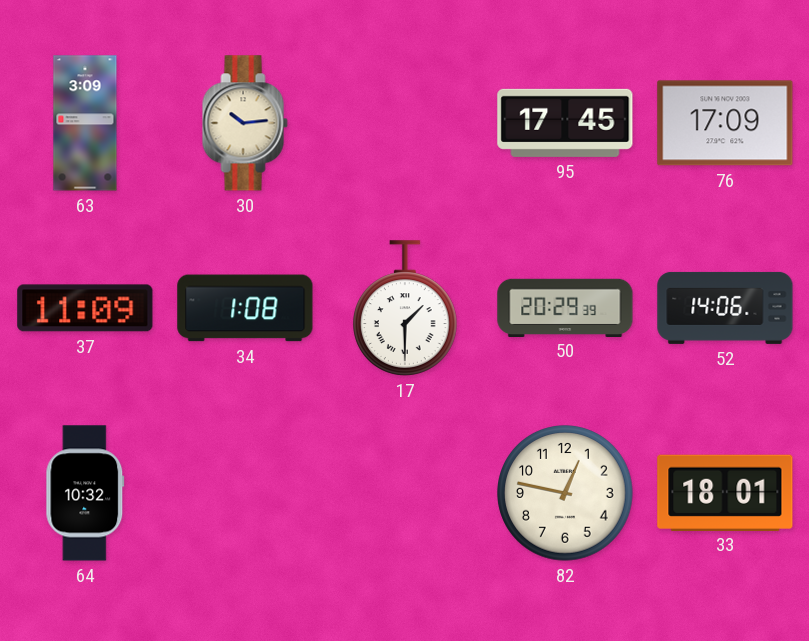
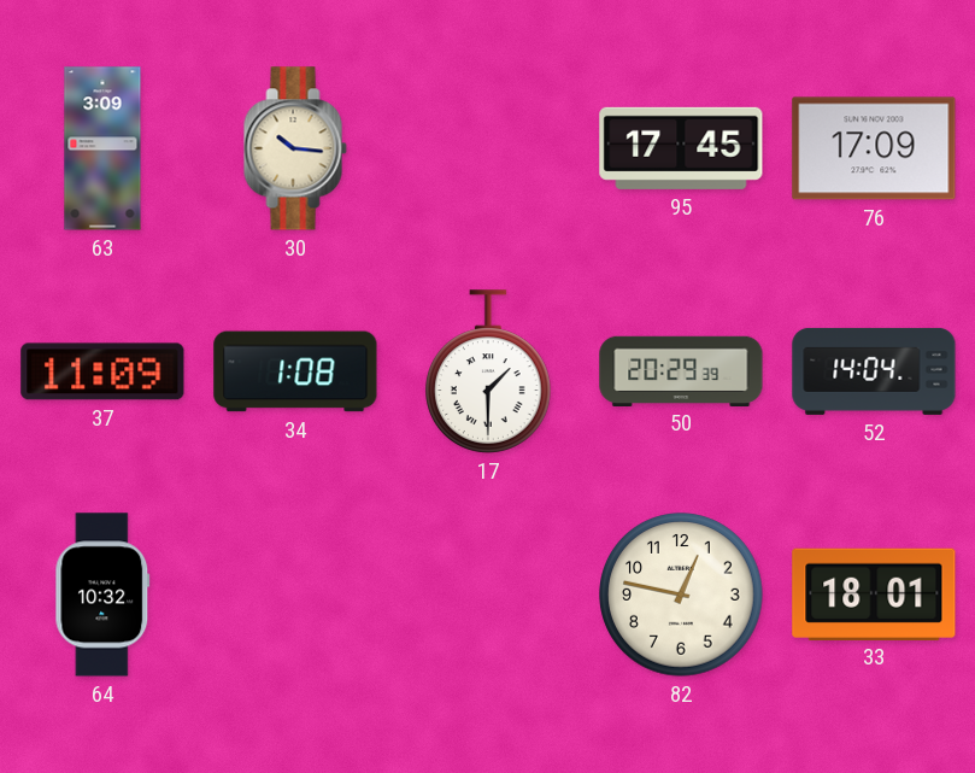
30: 10:14 -> 10:16 (295, 148)
52: 14:06 -> 14:04 (874, 371)
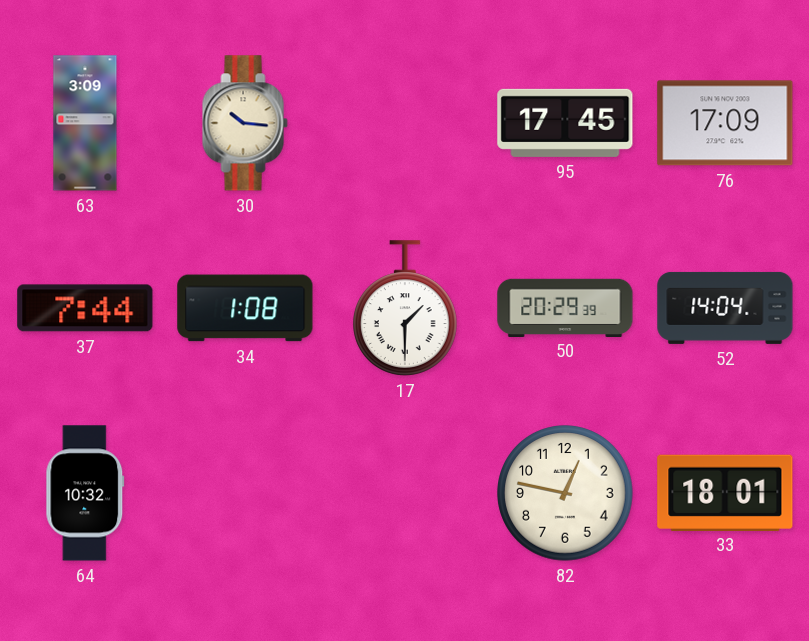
37: 11:09 -> 7:44 (85, 308)
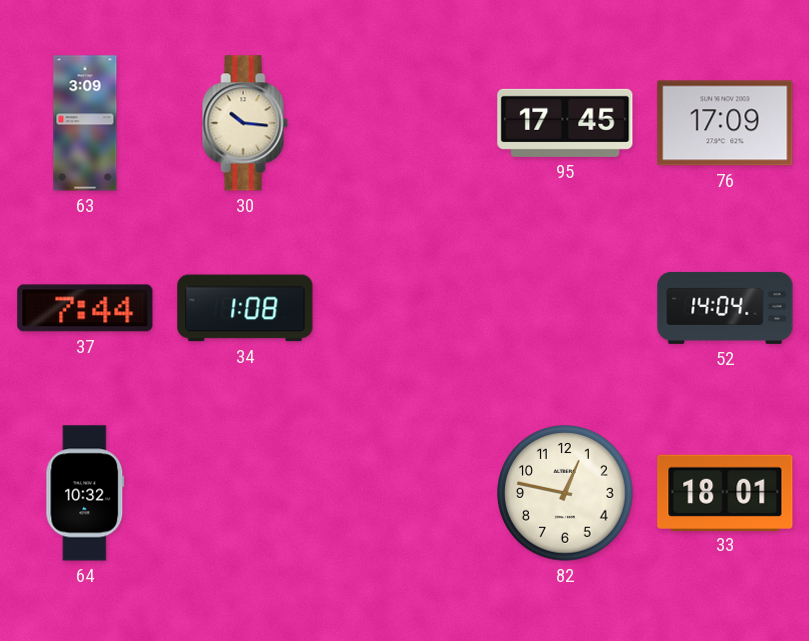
17: 1:30 -> none (406, 308)
50: 20:29 -> none (565, 307)
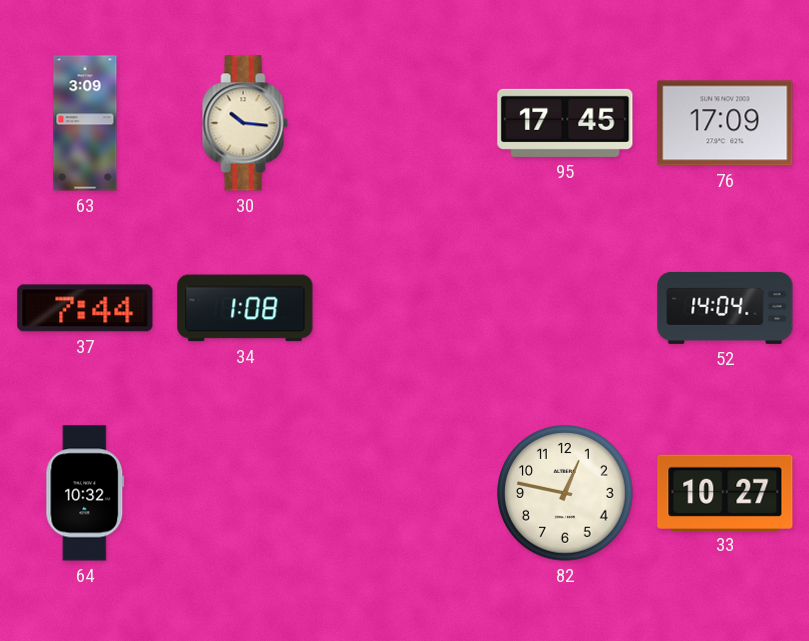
33: 18:01 -> 10:27 (725, 492)
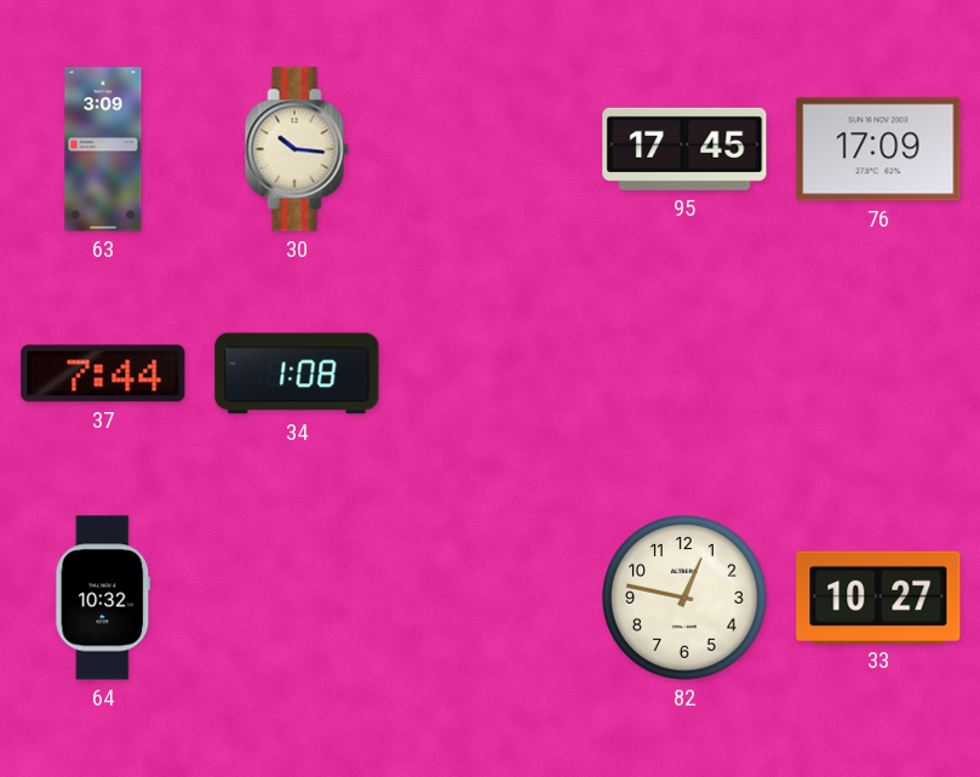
52: 14:04 -> none (725, 308)
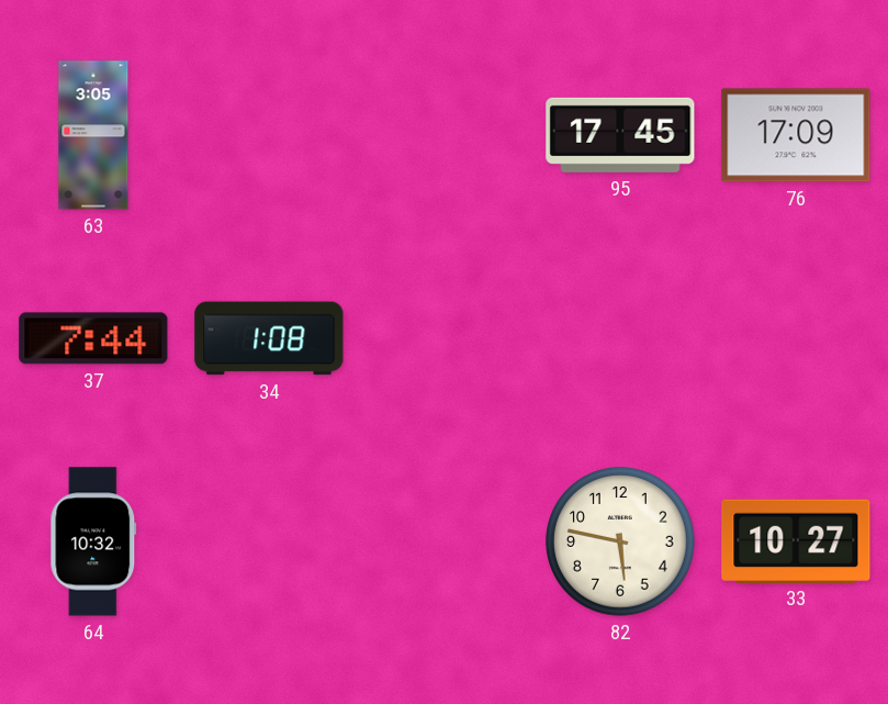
63: 3:09 -> 3:05 (93, 135)
30: 10:16 -> none (297, 149)
82: 12:47 -> 5:47 (620, 541)
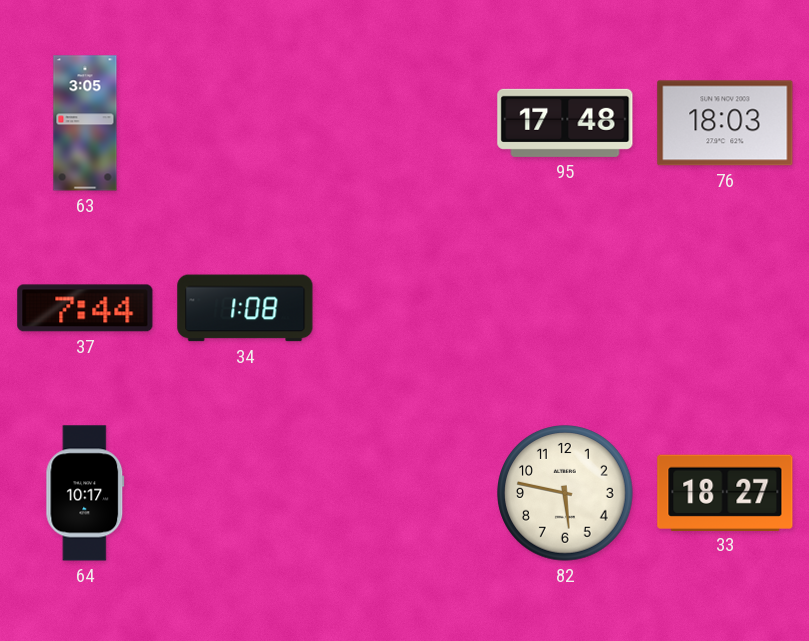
95: 17:45 -> 17:48 (565, 123)
76: 17:09 -> 18:03 (725, 123)
64: 10:32 -> 10:17 (85, 493)
33: 10:27 -> 18:27 (725, 492)
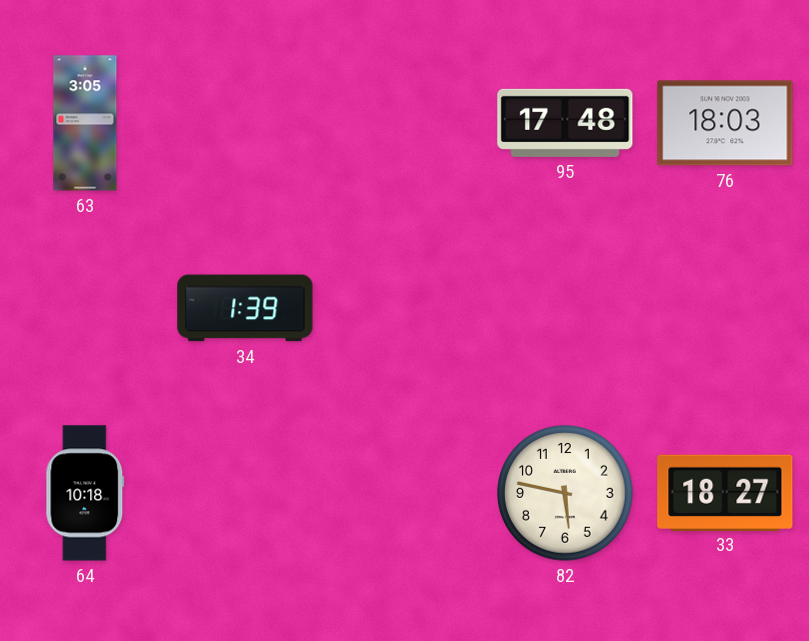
37: 7:44 -> none (85, 308)
34: 1:08 -> 1:39 (245, 308)
64: 10:17 -> 10:18 (85, 493)
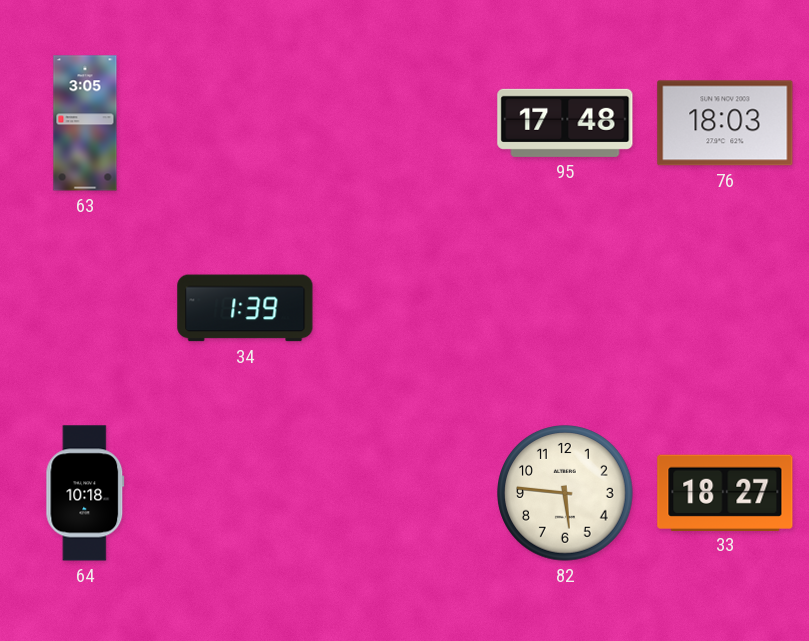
82: 5:47 -> 5:46 (565, 493)
